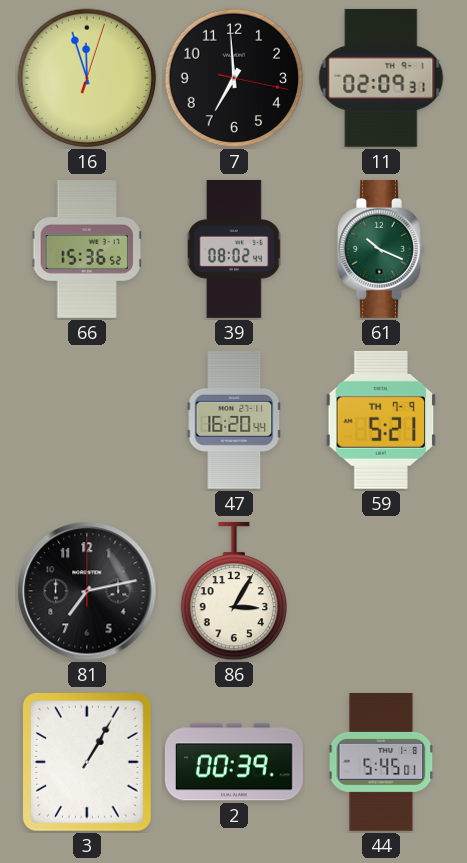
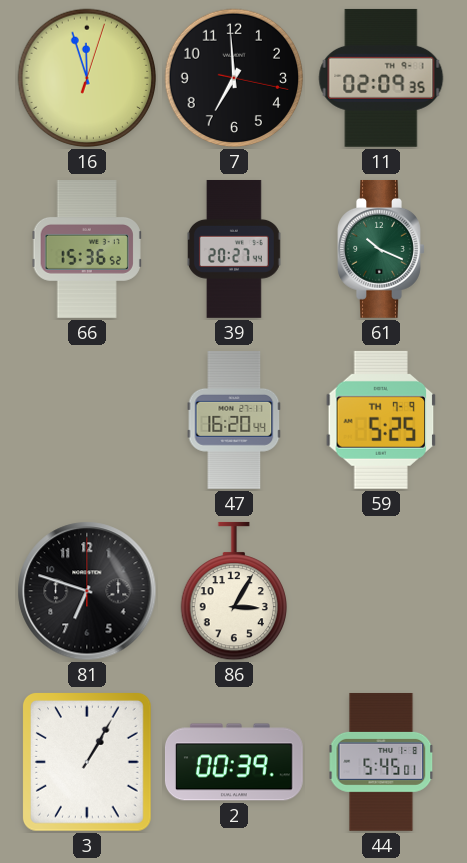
11: 02:09:31 -> 02:09:35 (381, 78)
39: 08:02 -> 20:27 (234, 249)
59: 5:21 -> 5:25 (381, 420)
81: 7:13 -> 6:48 (87, 591)
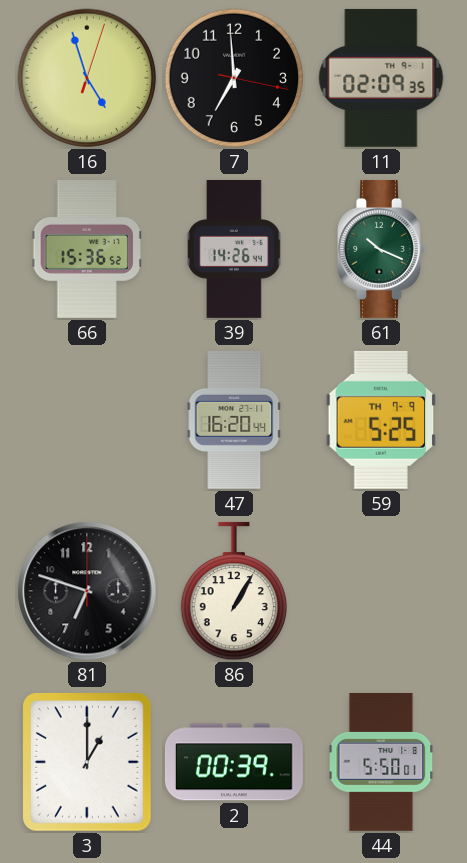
16: 11:57 -> 4:57 (87, 78)
39: 20:27 -> 14:26 (234, 249)
86: 3:05 -> 1:05 (233, 591)
3: 1:05 -> 1:00 (87, 763)
44: 5:45 -> 5:50 (381, 762)
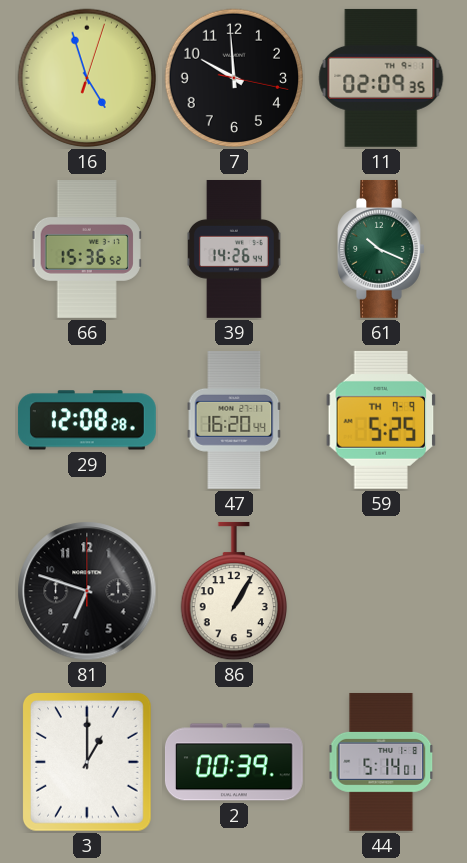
7: 6:59 -> 9:59 (234, 78)
29: none -> 12:08 (87, 420)
44: 5:50 -> 5:14 (381, 762)
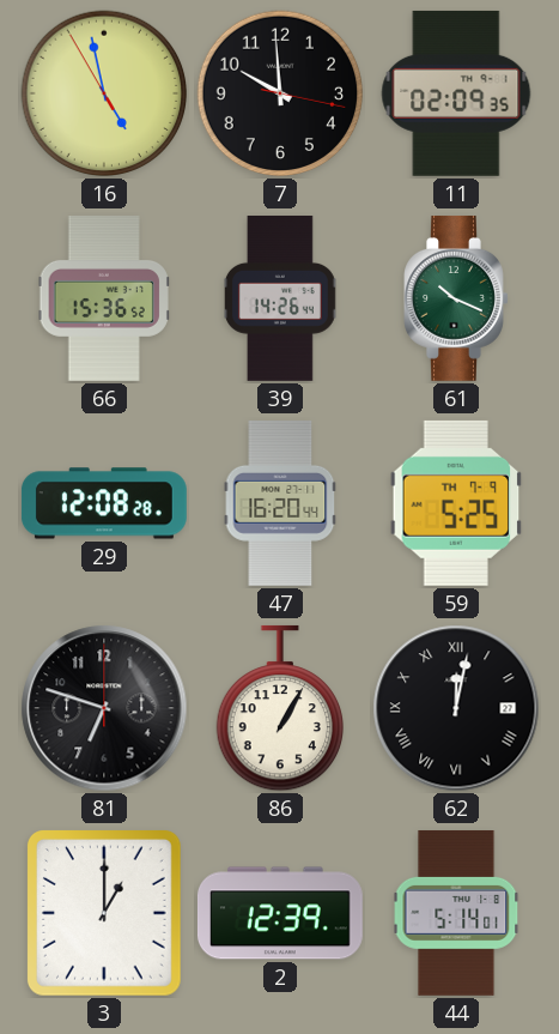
16: 4:57:03 -> 4:57:55 (104, 93)
62: none -> 12:02 (456, 708)
2: 00:39 -> 12:39 (280, 913)
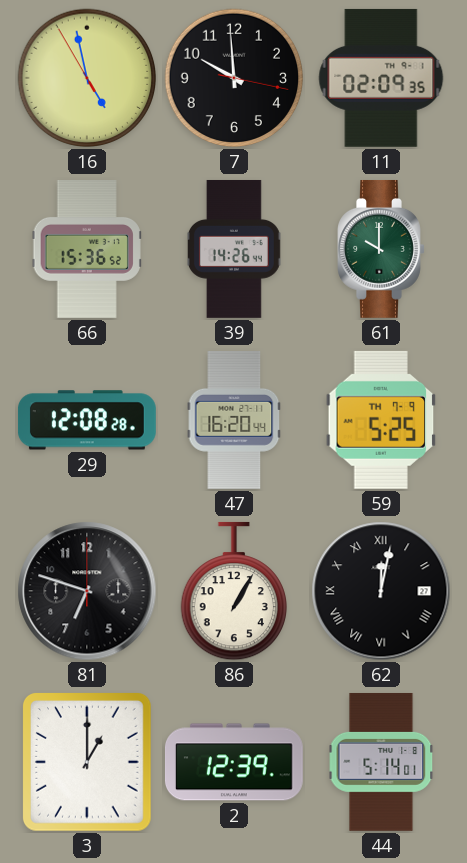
61: 10:19 -> 10:00 (381, 249)
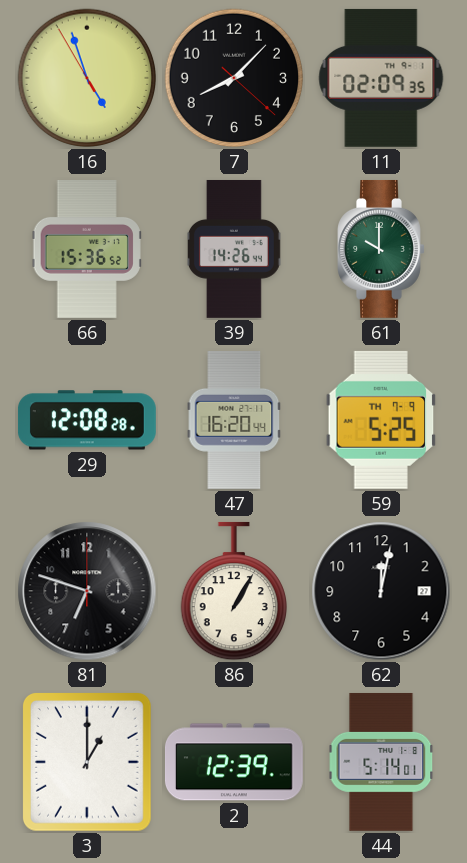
16: 4:57 -> 4:56 (87, 78)
7: 9:59 -> 8:07 (234, 78)
62 numerals: Roman -> Arabic (381, 591)
